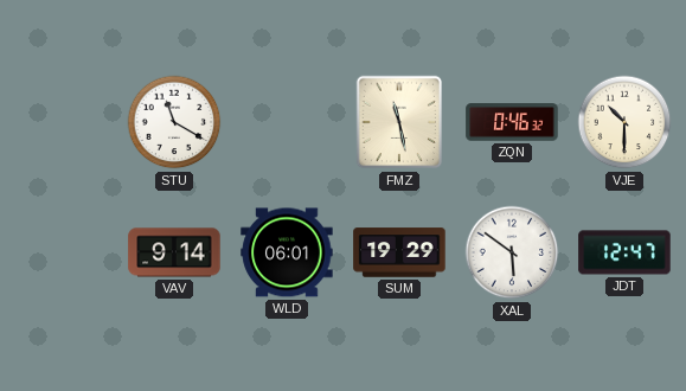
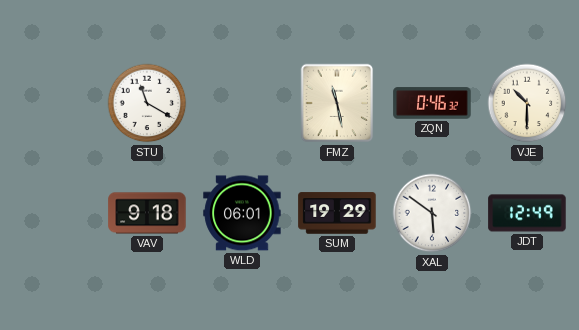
VAV: 9:14 -> 9:18 (147, 213)
JDT: 12:47 -> 12:49 (527, 213)
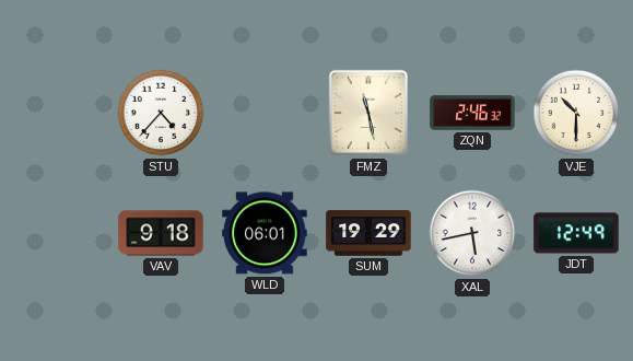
STU: 11:20 -> 4:37 (161, 113)
ZQN: 0:46 -> 2:46 (472, 113)
XAL: 5:51 -> 5:43 (472, 233)
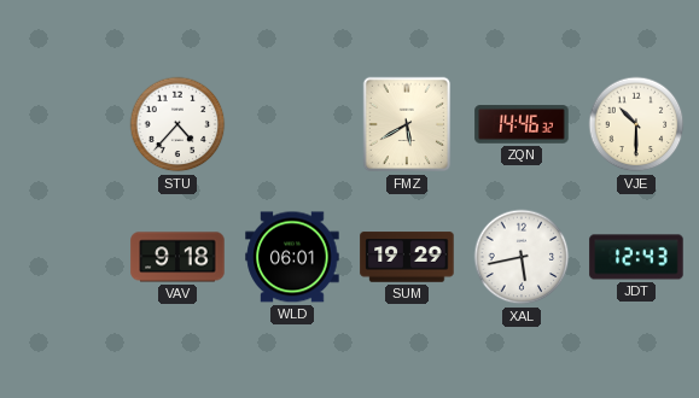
FMZ: 11:28 -> 5:40 (407, 124)
ZQN: 2:46 -> 14:46 (522, 124)
JDT: 12:49 -> 12:43 (636, 257)
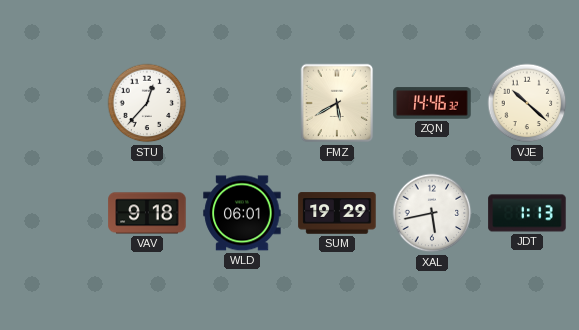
STU: 4:37 -> 12:37 (147, 103)
VJE: 10:30 -> 10:22 (527, 103)
JDT: 12:43 -> 1:13 (527, 213)
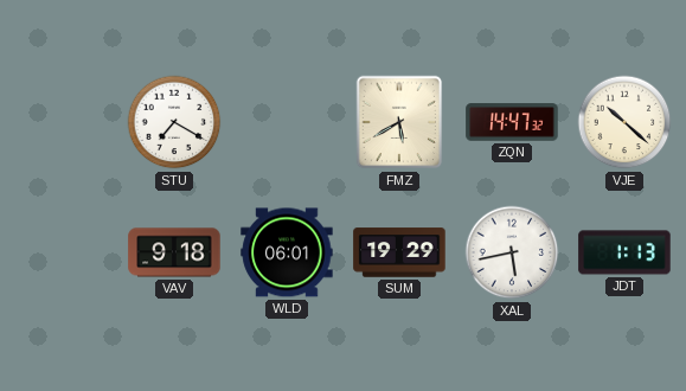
STU: 12:37 -> 7:20 (174, 122)
ZQN: 14:46 -> 14:47 (512, 122)
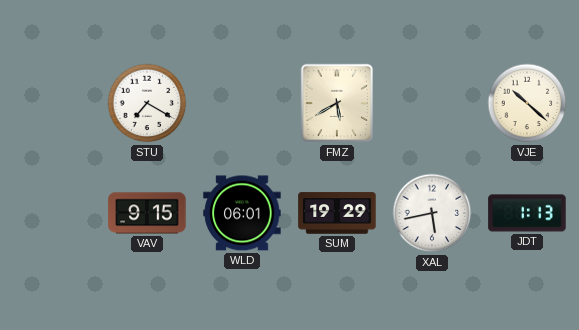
ZQN: 14:47 -> none (512, 122)
VAV: 9:18 -> 9:15 (147, 213)
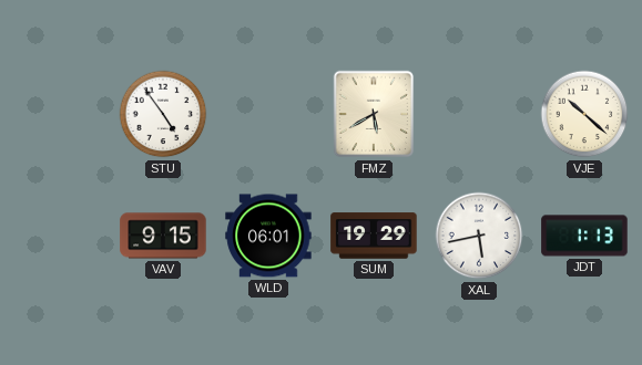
STU: 7:20 -> 4:54 (163, 114)
